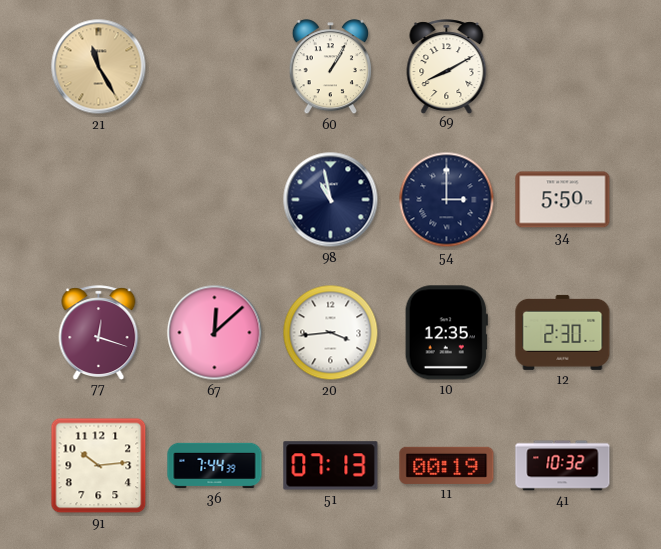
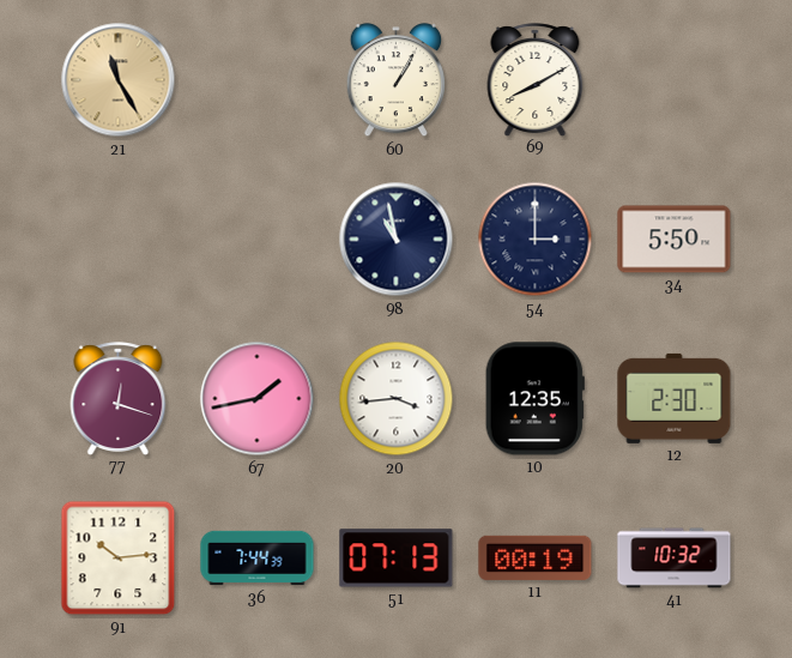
67: 12:08 -> 1:43 (258, 399)
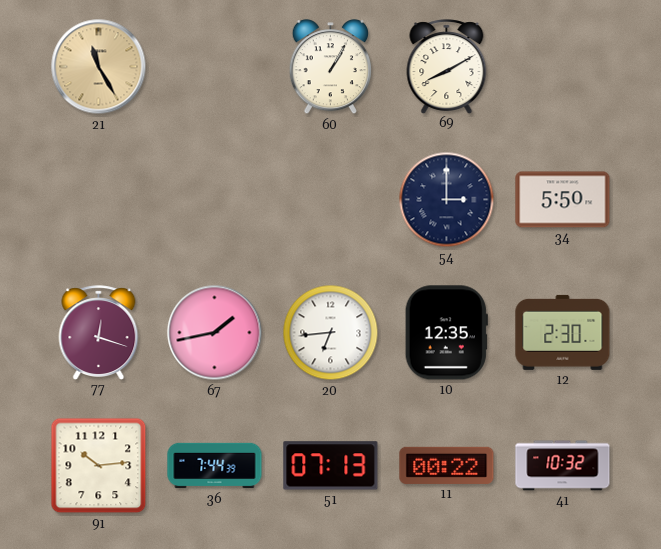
98: 10:58 -> none (397, 240)
20: 3:44 -> 6:44 (331, 333)
11: 00:19 -> 00:22 (447, 465)
